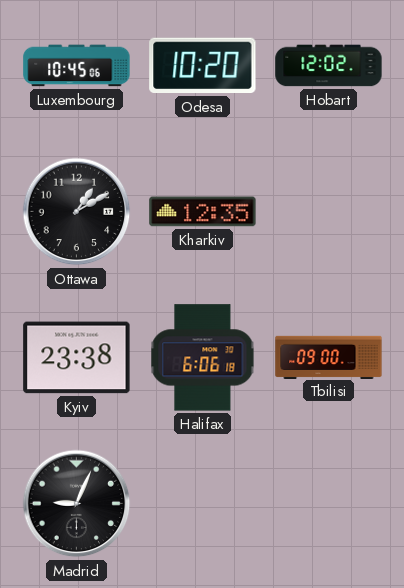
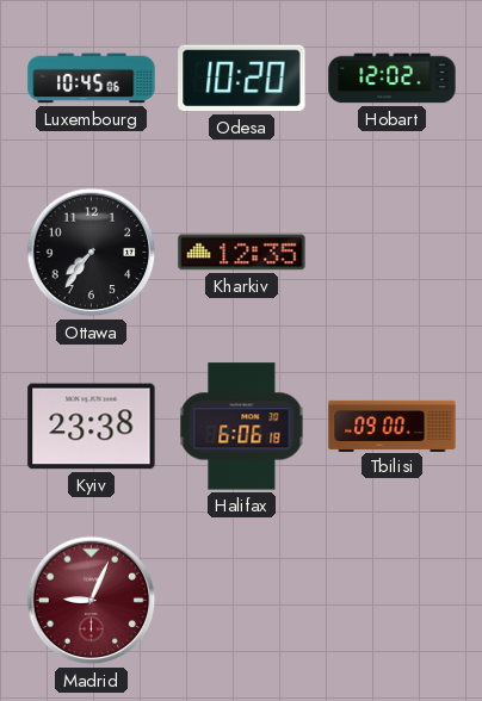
Ottawa: 1:10 -> 7:36 (92, 253)
Madrid dial: black -> burgundy (92, 601)
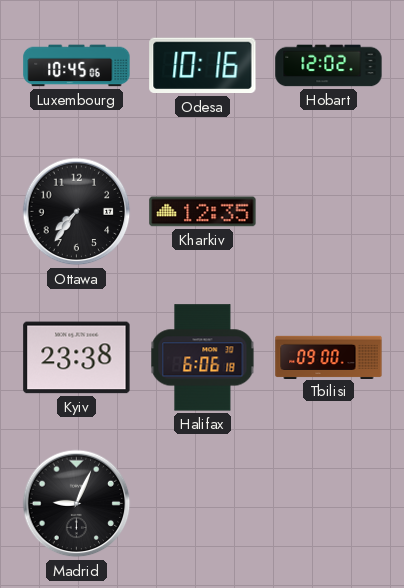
Odesa: 10:20 -> 10:16 (203, 66)
Madrid dial: burgundy -> black (77, 504)
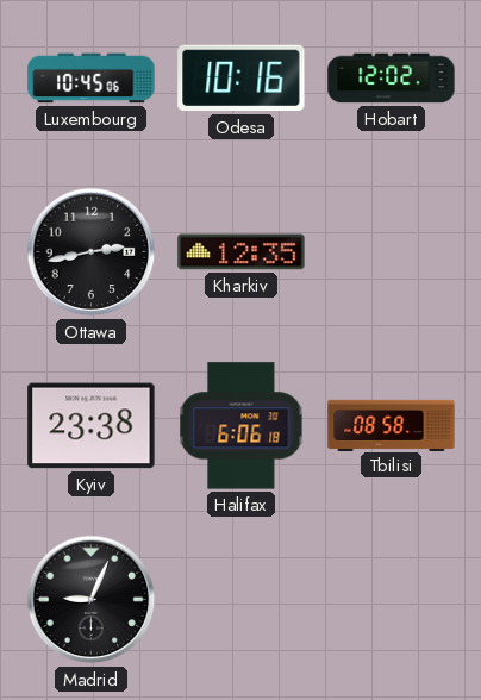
Ottawa: 7:36 -> 2:43 (92, 252)
Tbilisi: 09:00 -> 08:58 (392, 425)
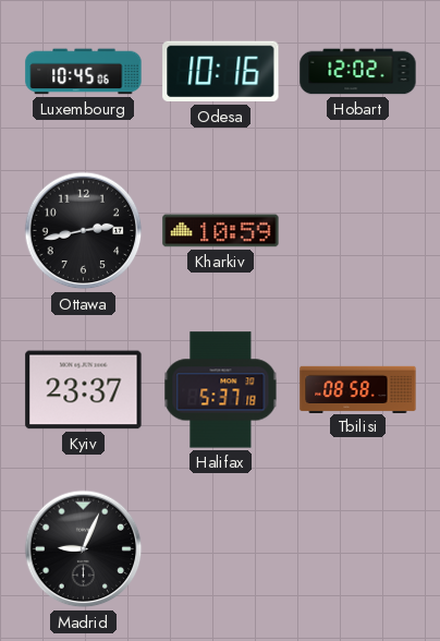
Kharkiv: 12:35 -> 10:59 (221, 231)
Kyiv: 23:38 -> 23:37 (84, 390)
Halifax: 6:06 -> 5:37 (221, 390)
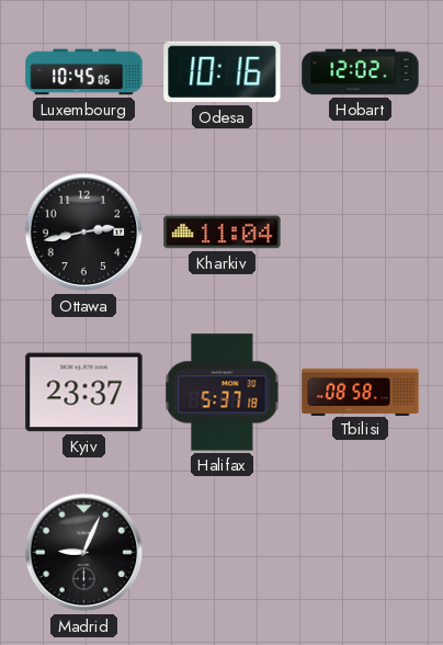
Kharkiv: 10:59 -> 11:04 (223, 233)
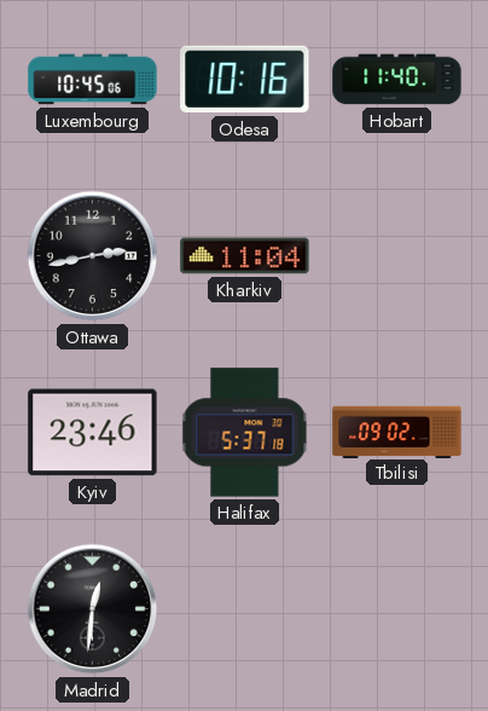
Hobart: 12:02 -> 11:40 (397, 80)
Kyiv: 23:37 -> 23:46 (93, 433)
Tbilisi: 08:58 -> 09:02 (397, 432)
Madrid: 9:04 -> 12:31 (93, 609)
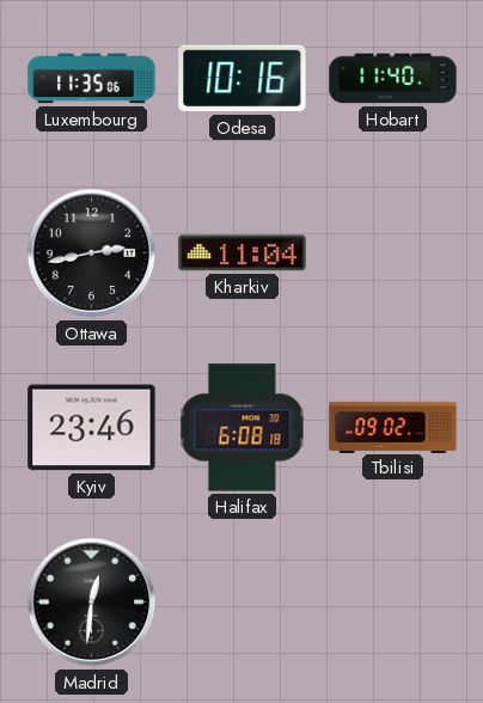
Luxembourg: 10:45 -> 11:35 (92, 79)
Halifax: 5:37 -> 6:08 (243, 428)
